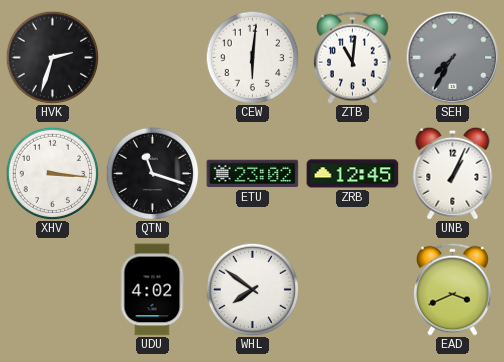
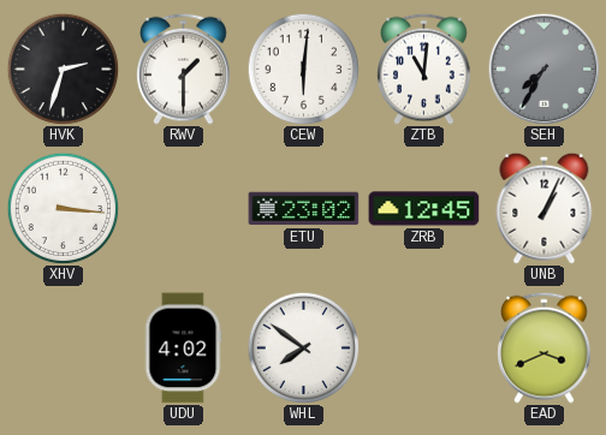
RWV: none -> 1:30 (184, 68)
QTN: 11:18 -> none (152, 173)
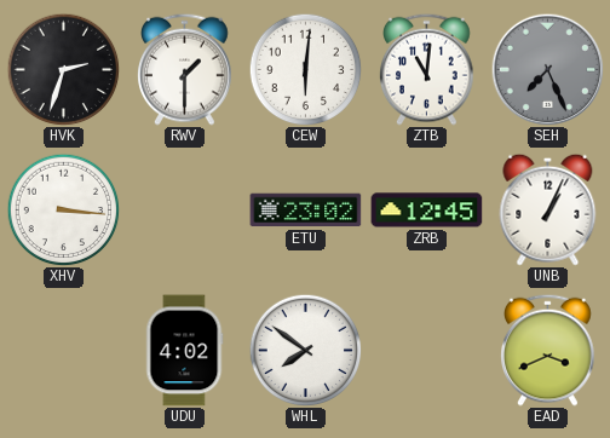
SEH: 7:35 -> 7:26 (547, 69)
